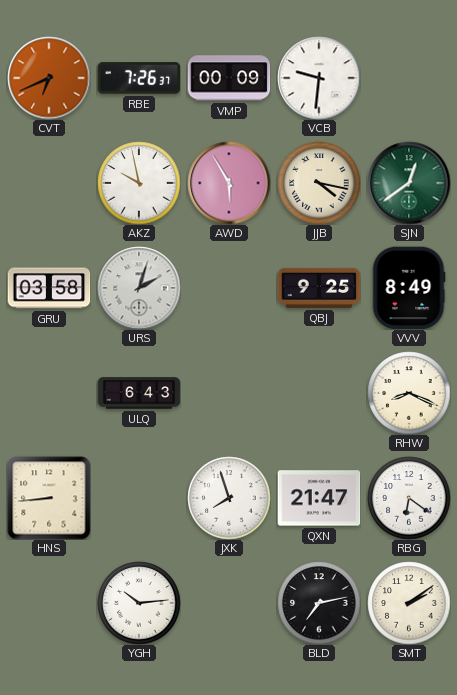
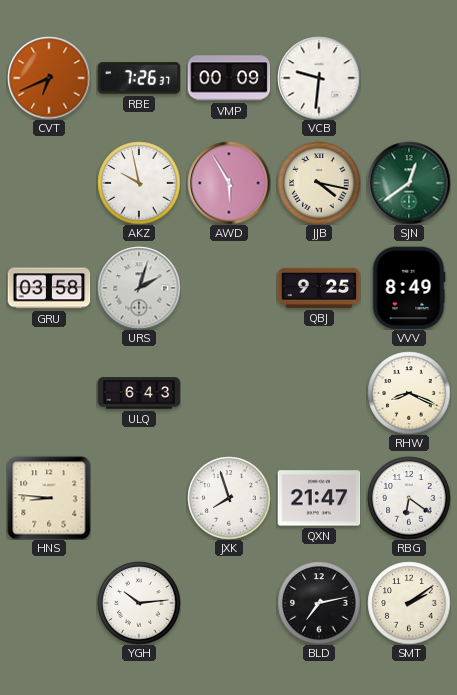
HNS: 8:44 -> 8:46 (49, 498)
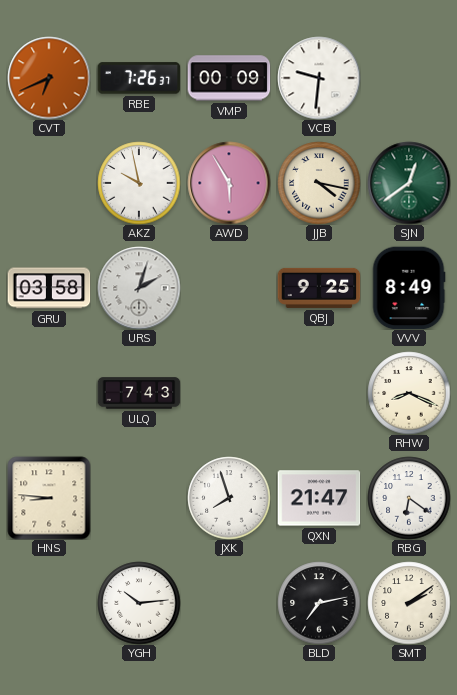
ULQ: 6:43 -> 7:43 (139, 393)
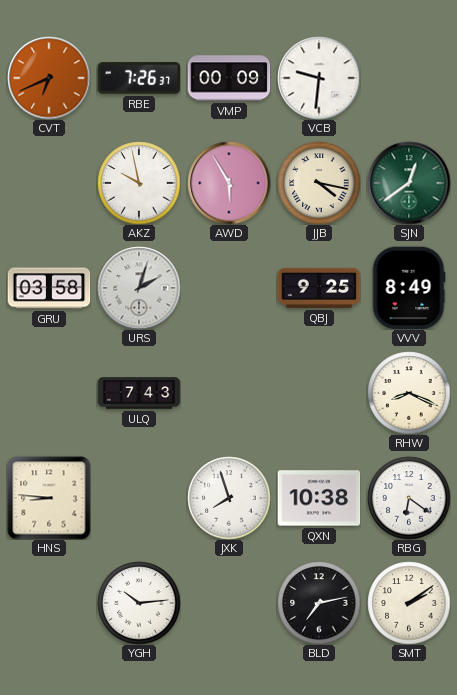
QXN: 21:47 -> 10:38 (319, 498)
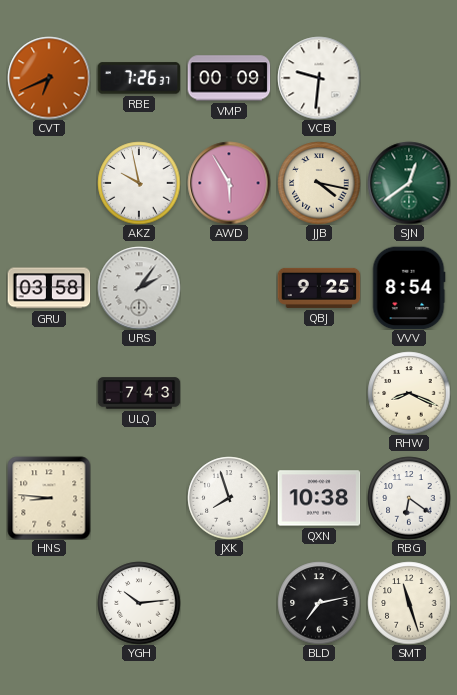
URS: 2:03 -> 2:06 (139, 288)
VVV: 8:49 -> 8:54 (409, 288)
SMT: 2:09 -> 11:27 (409, 603)
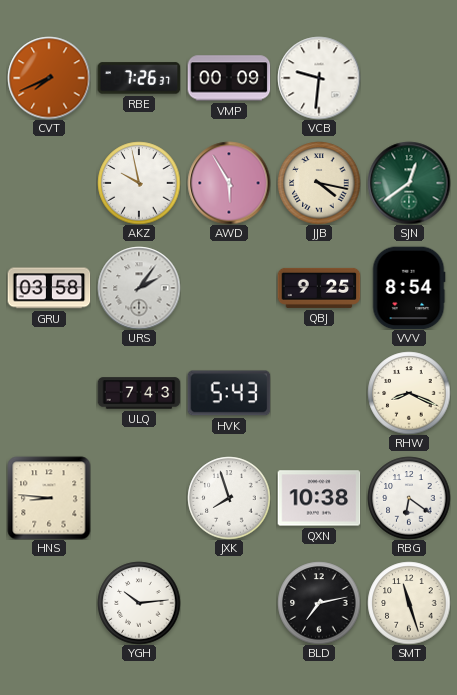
CVT: 6:41 -> 7:41 (49, 78)
HVK: none -> 5:43 (229, 393)
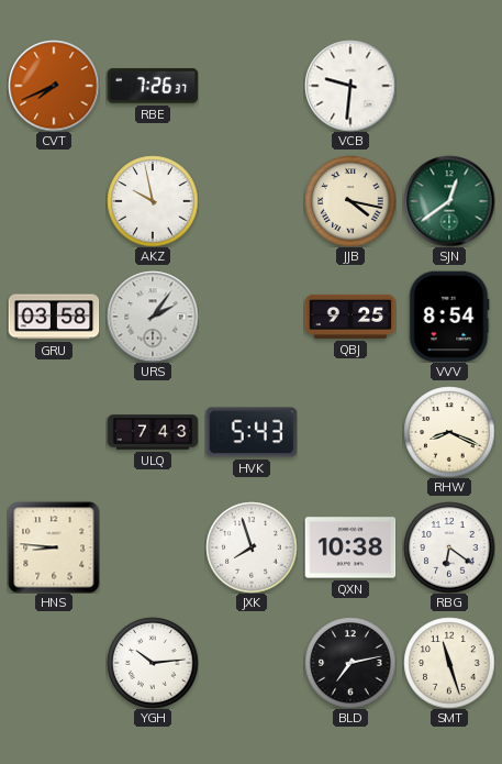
VMP: 00:09 -> none (229, 78)
AWD: 5:55 -> none (229, 183)
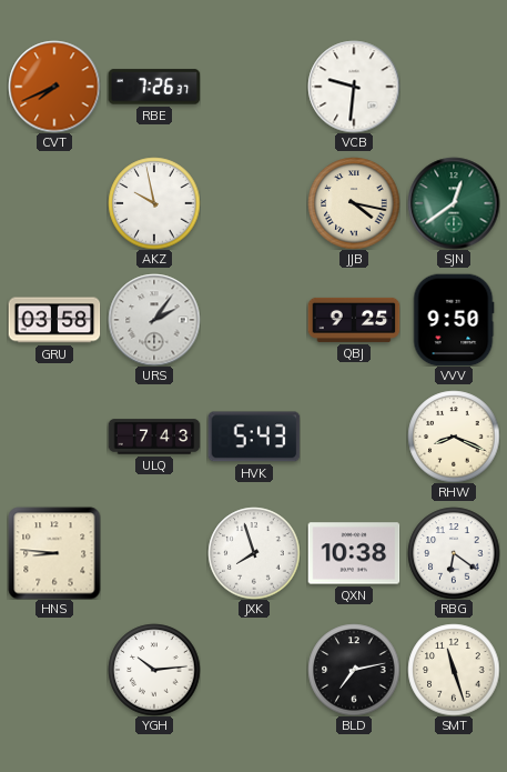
VVV: 8:54 -> 9:50 (454, 320)
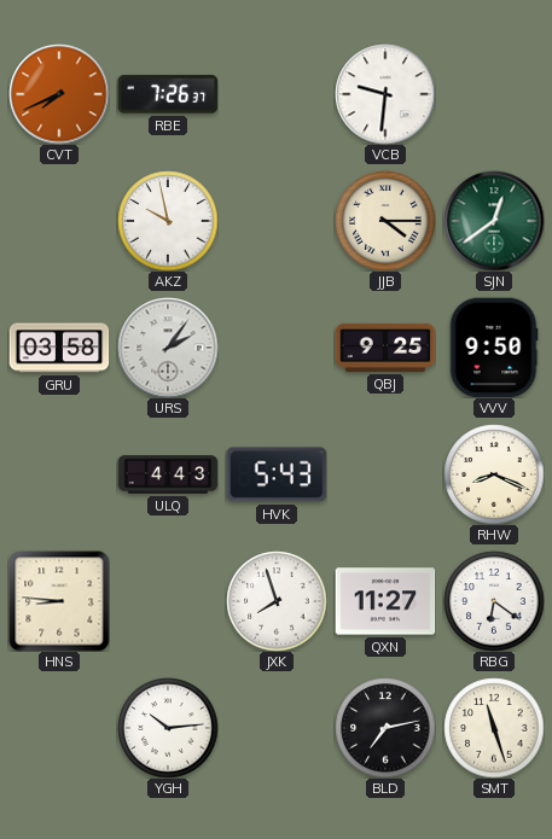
JJB: 4:17 -> 4:15 (385, 221)
ULQ: 7:43 -> 4:43 (168, 474)
QXN: 10:38 -> 11:27 (385, 601)
